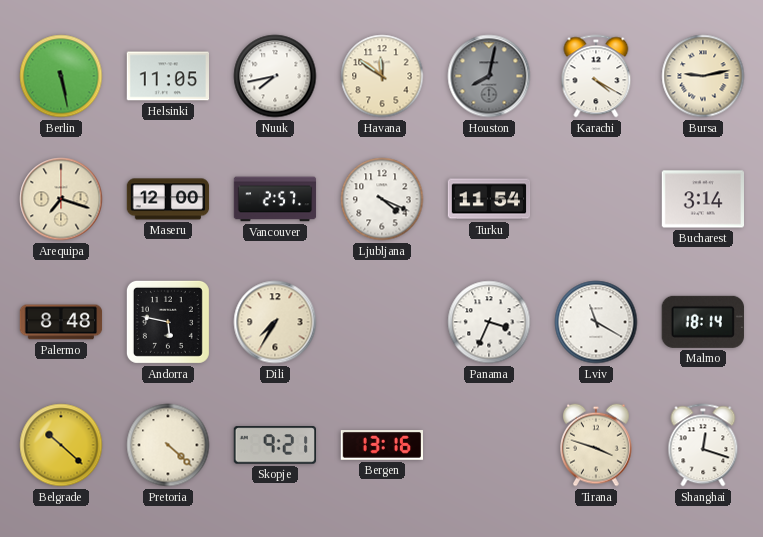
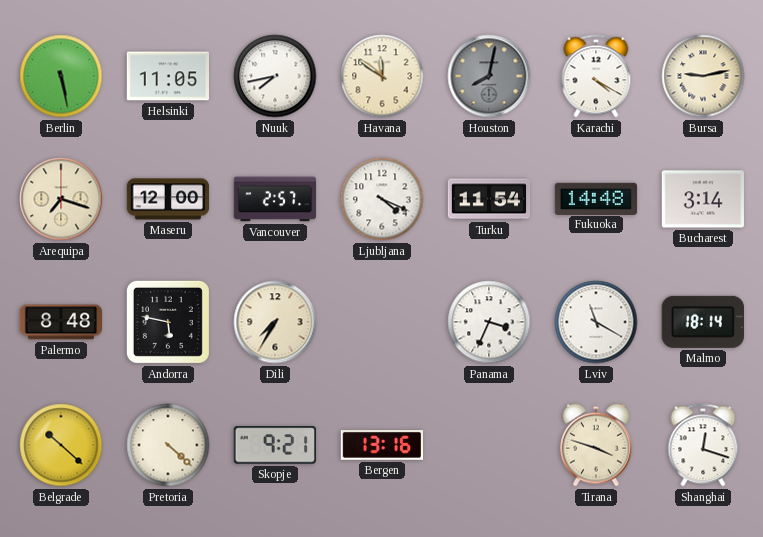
Fukuoka: none -> 14:48 (596, 198)
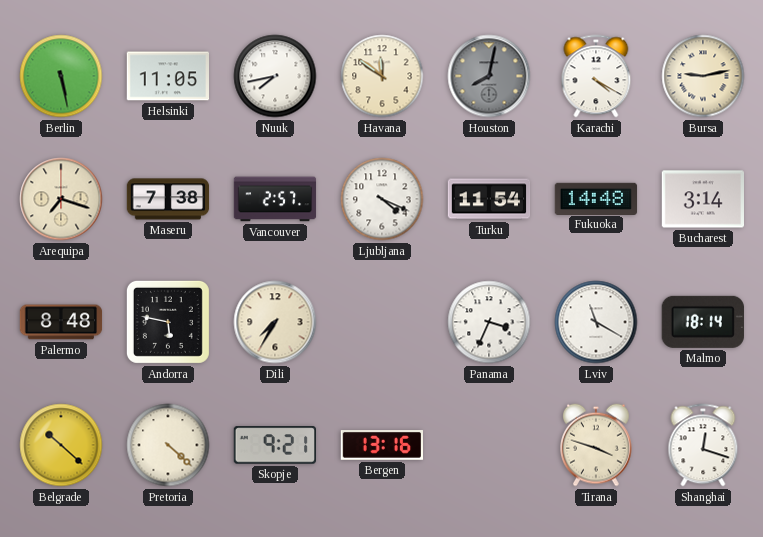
Maseru: 12:00 -> 7:38 (168, 199)
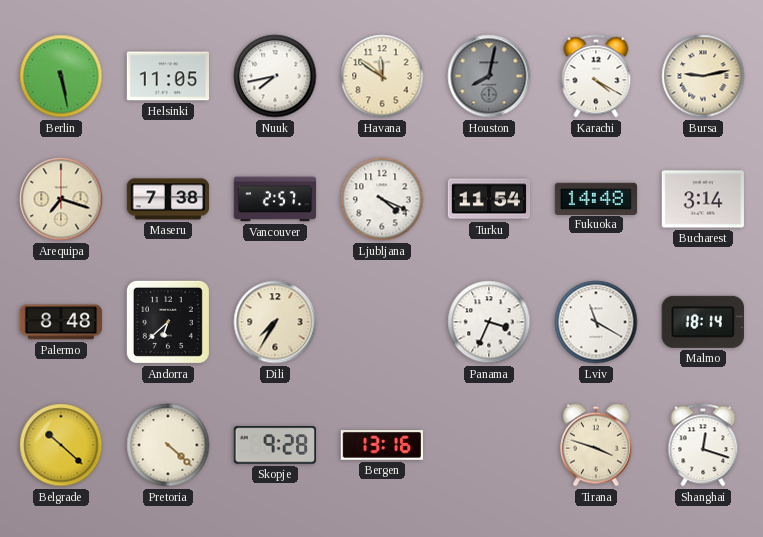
Andorra: 5:47 -> 6:38 (168, 322)
Skopje: 9:21 -> 9:28 (274, 445)
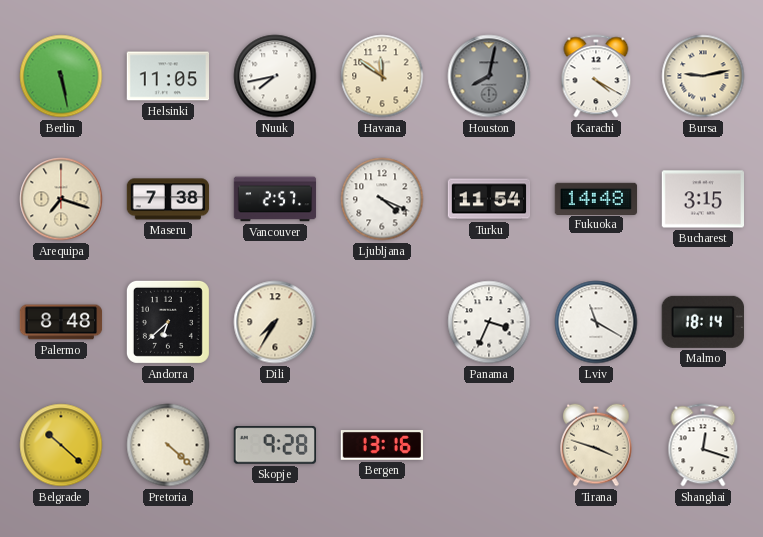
Bucharest: 3:14 -> 3:15 (702, 199)
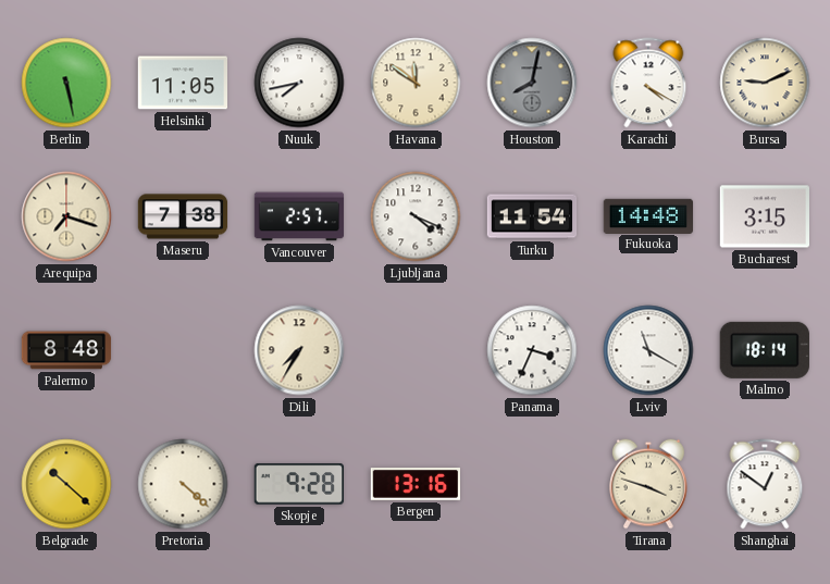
Bursa: 9:13 -> 9:11 (765, 83)
Andorra: 6:38 -> none (168, 322)
Shanghai: 12:18 -> 12:51 (765, 484)
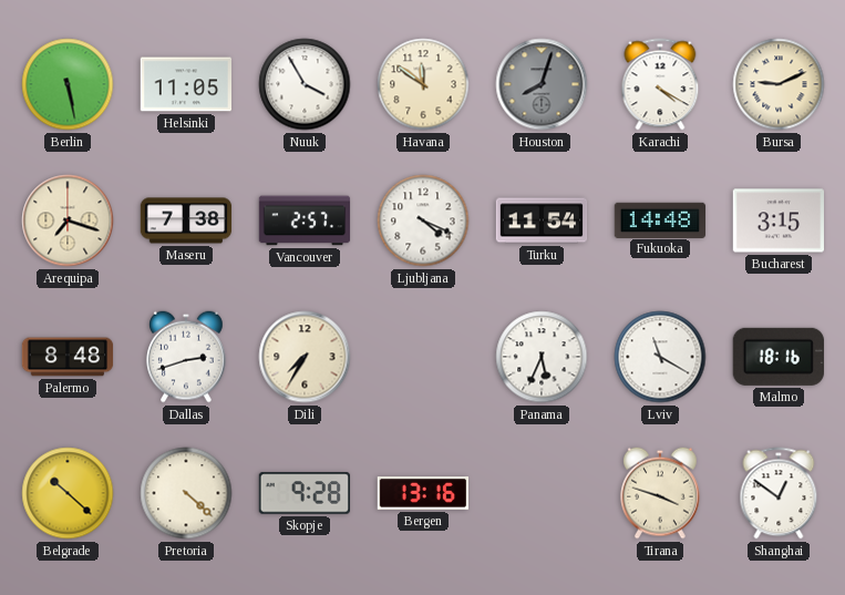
Nuuk: 7:43 -> 3:55 (305, 84)
Houston: 8:02 -> 8:03 (542, 84)
Dallas: none -> 2:42 (187, 357)
Panama: 3:34 -> 5:34 (542, 357)
Malmo: 18:14 -> 18:16 (779, 357)
